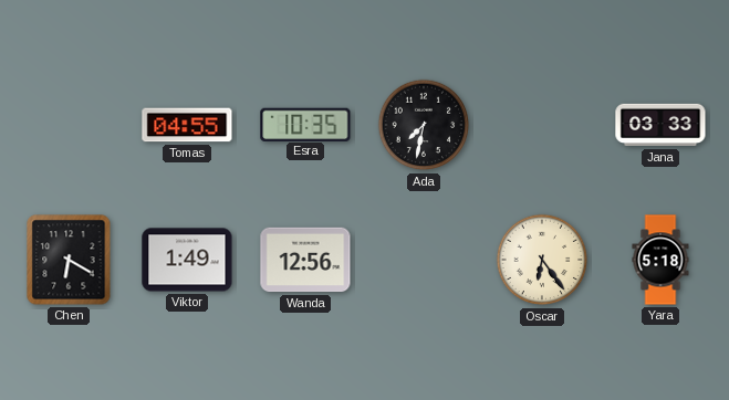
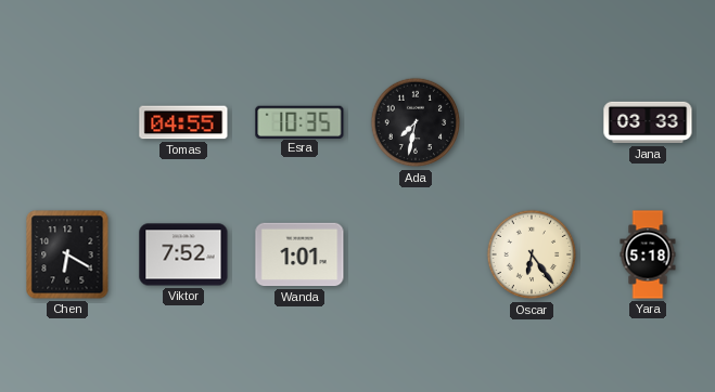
Viktor: 1:49 -> 7:52 (183, 254)
Wanda: 12:56 -> 1:01 (299, 254)
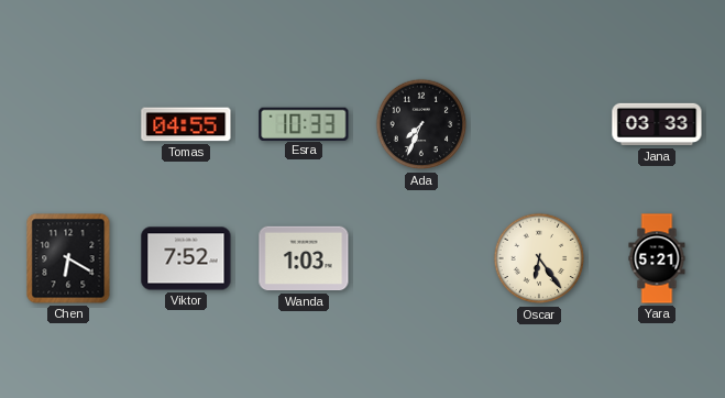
Esra: 10:35 -> 10:33 (304, 123)
Ada: 7:32 -> 7:34 (421, 124)
Wanda: 1:01 -> 1:03 (304, 258)
Yara: 5:18 -> 5:21 (657, 258)
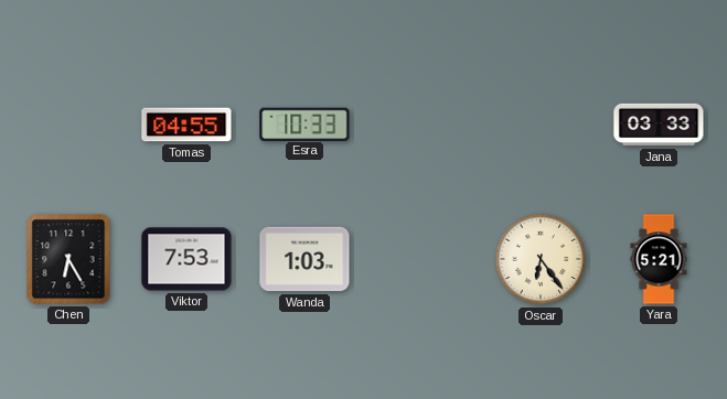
Ada: 7:34 -> none (421, 124)
Chen: 6:20 -> 6:25 (68, 259)
Viktor: 7:52 -> 7:53 (186, 259)
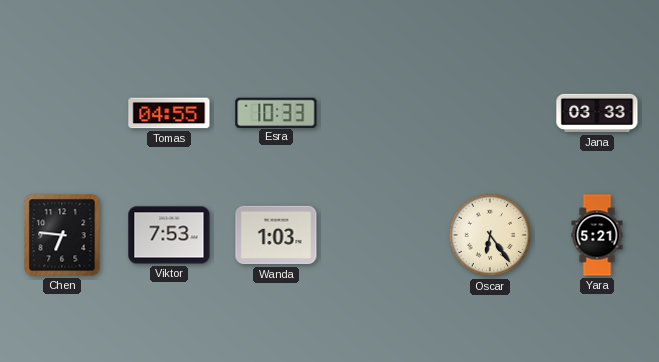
Chen: 6:25 -> 6:46 (62, 235)
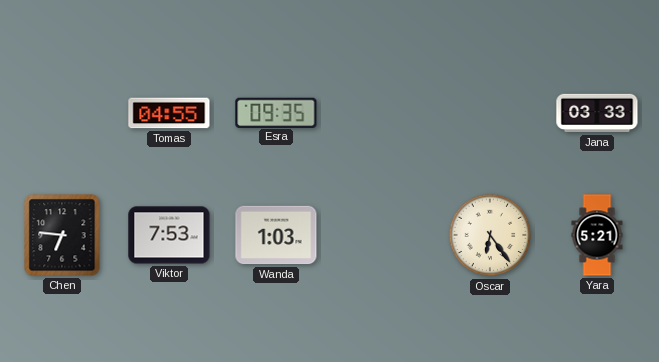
Esra: 10:33 -> 09:35 (276, 112)
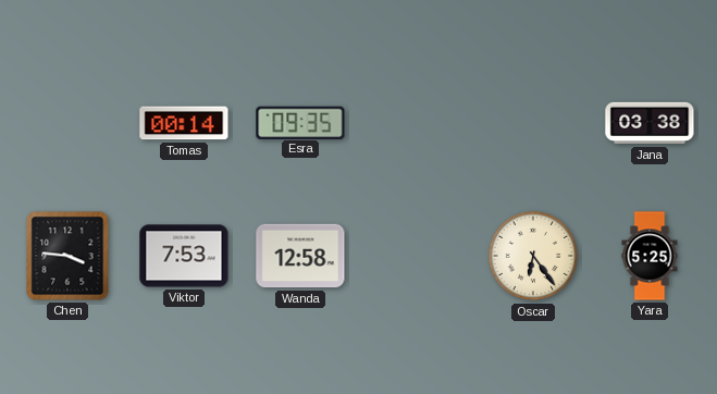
Tomas: 04:55 -> 00:14 (184, 123)
Jana: 03:33 -> 03:38 (650, 123)
Chen: 6:46 -> 3:46 (67, 256)
Wanda: 1:03 -> 12:58 (300, 256)
Yara: 5:21 -> 5:25 (650, 256)
